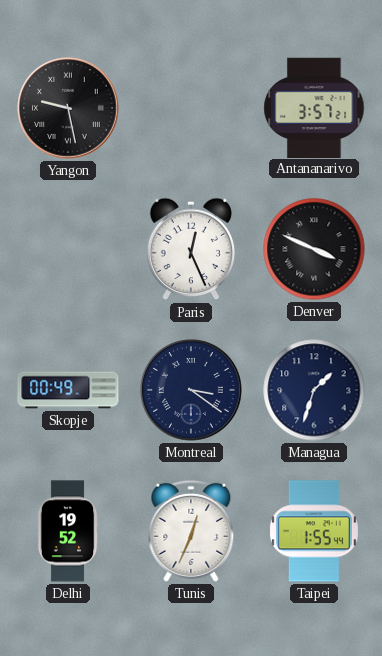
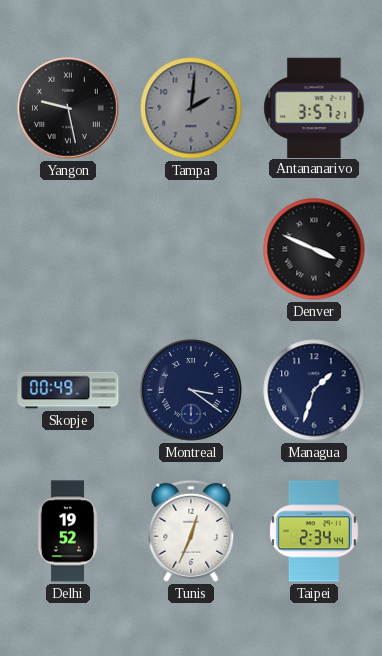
Tampa: none -> 2:01 (191, 108)
Paris: 12:26 -> none (191, 249)
Taipei: 1:55 -> 2:34 (314, 531)
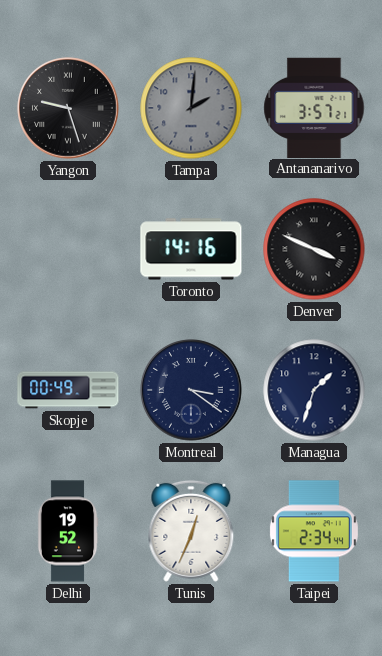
Yangon: 9:28 -> 9:27 (68, 108)
Toronto: none -> 14:16 (191, 249)
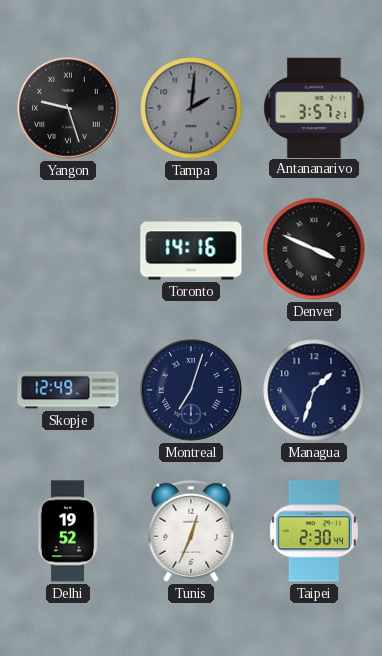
Skopje: 00:49 -> 12:49 (68, 390)
Montreal: 3:21 -> 7:03 (191, 390)
Taipei: 2:34 -> 2:30 (314, 531)
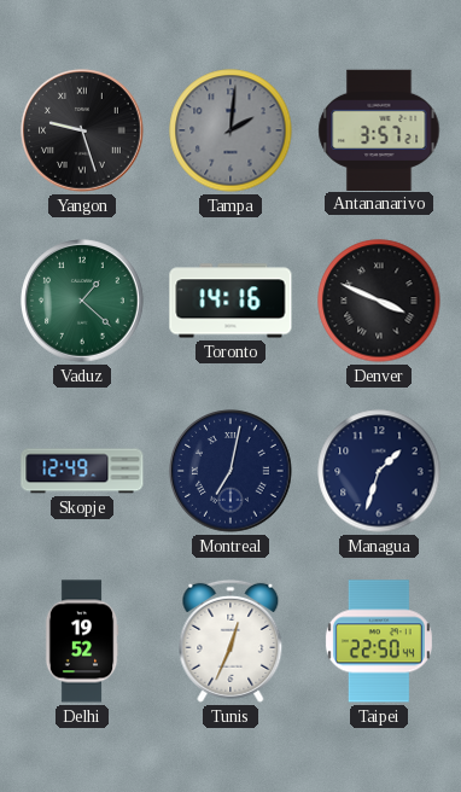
Vaduz: none -> 1:22 (82, 301)
Montreal: 7:03 -> 7:02 (230, 471)
Taipei: 2:30 -> 22:50 (379, 641)
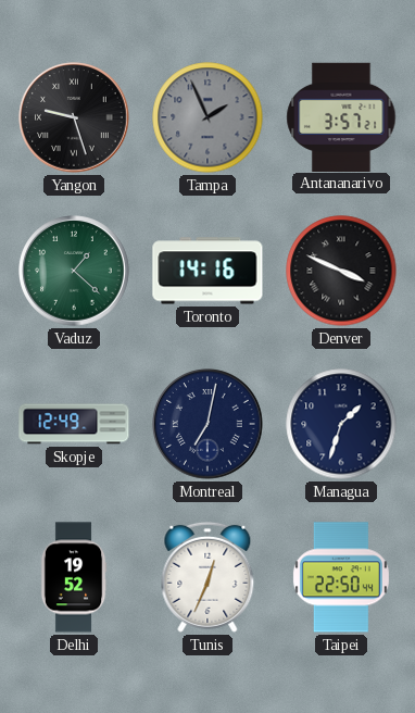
Tampa: 2:01 -> 1:56 (207, 117)
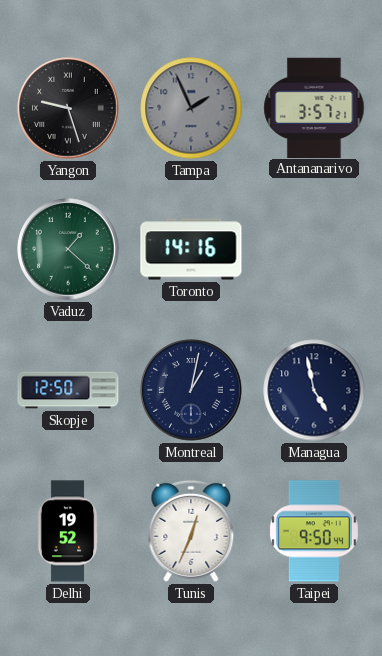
Denver: 3:49 -> none (341, 271)
Skopje: 12:49 -> 12:50 (68, 390)
Montreal: 7:02 -> 1:02 (191, 390)
Managua: 1:33 -> 4:58 (314, 390)
Taipei: 22:50 -> 9:50 (314, 531)
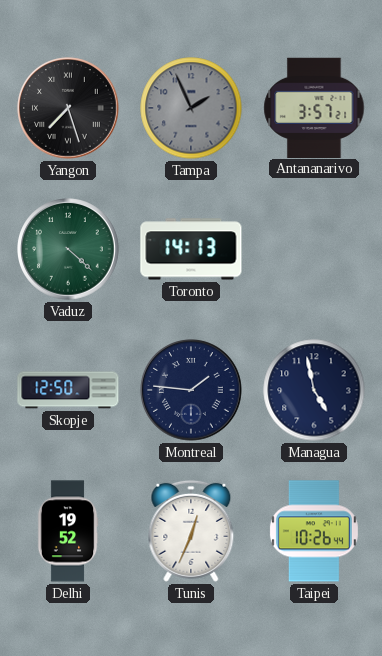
Yangon: 9:27 -> 7:27 (68, 108)
Vaduz: 1:22 -> 4:22 (68, 249)
Toronto: 14:16 -> 14:13 (191, 249)
Montreal: 1:02 -> 1:46 (191, 390)
Taipei: 9:50 -> 10:26 (314, 531)
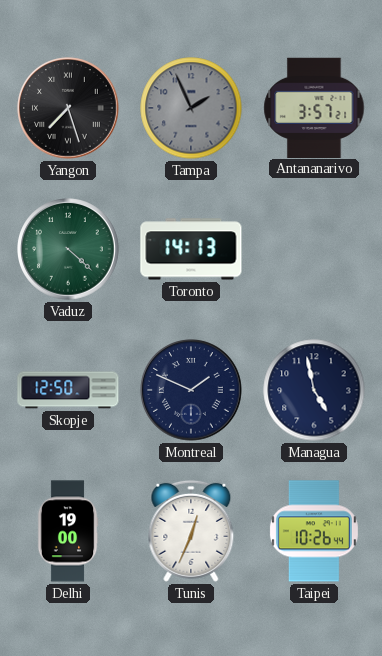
Montreal: 1:46 -> 1:49 (191, 390)
Delhi: 19:52 -> 19:00 (68, 531)
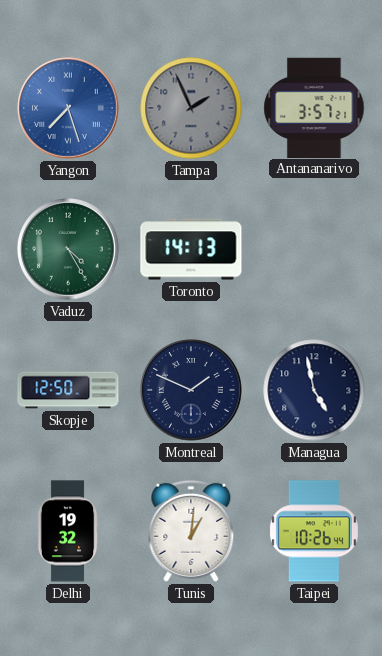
Yangon dial: black -> blue (68, 108)
Vaduz: 4:22 -> 4:25 (68, 249)
Delhi: 19:00 -> 19:32 (68, 531)
Tunis: 12:34 -> 1:01 (191, 531)
